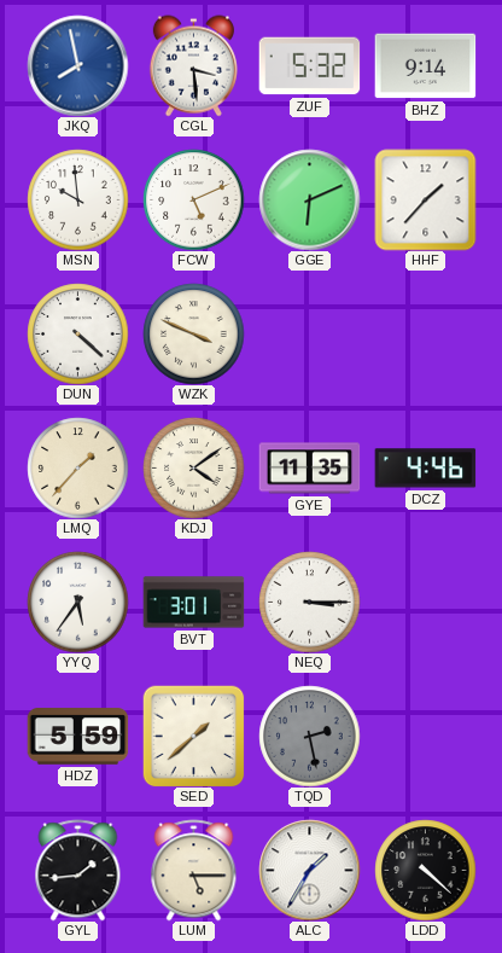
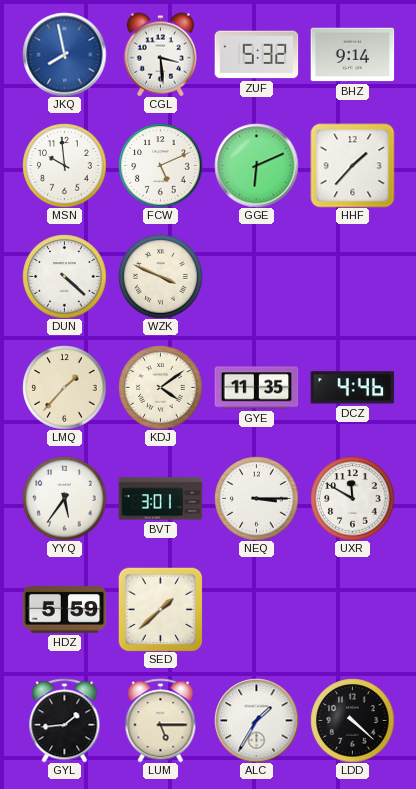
UXR: none -> 11:50 (352, 498)
TQD: 2:28 -> none (309, 736)
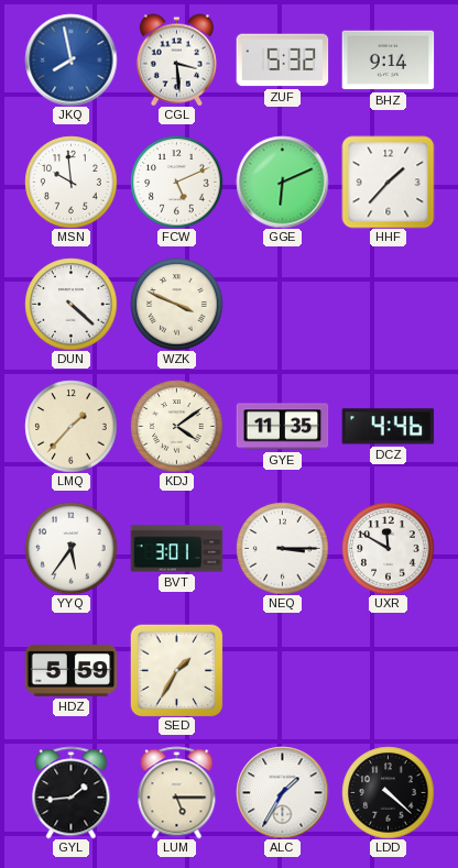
SED: 1:38 -> 1:35 (176, 670)
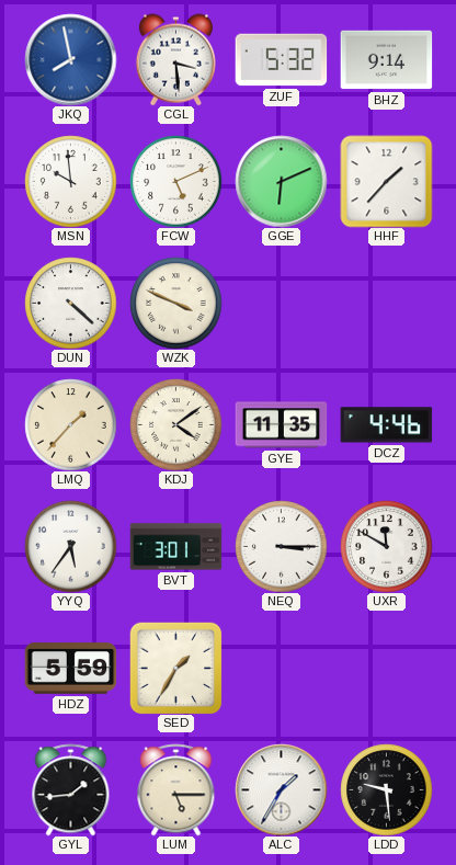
LDD: 4:22 -> 9:29 (386, 789)
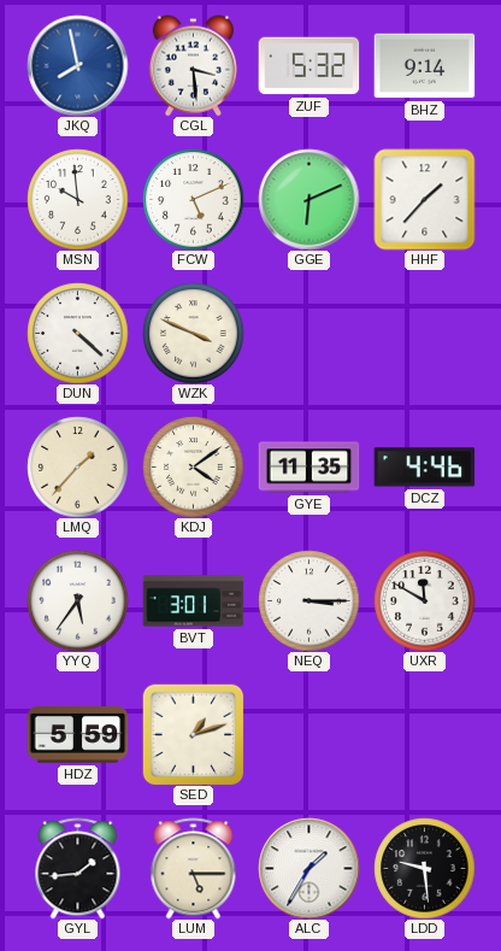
SED: 1:35 -> 1:12 (193, 734)
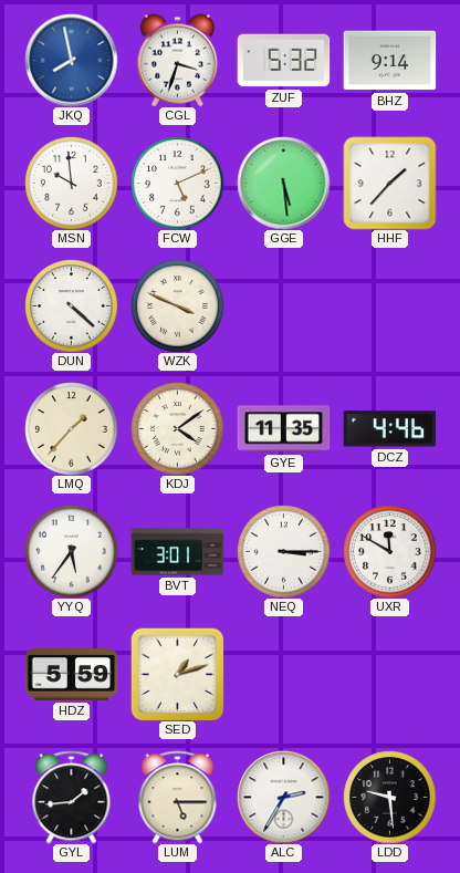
CGL: 3:29 -> 3:33 (177, 60)
GGE: 6:11 -> 5:29 (283, 183)
ALC: 1:35 -> 2:35 (283, 797)
